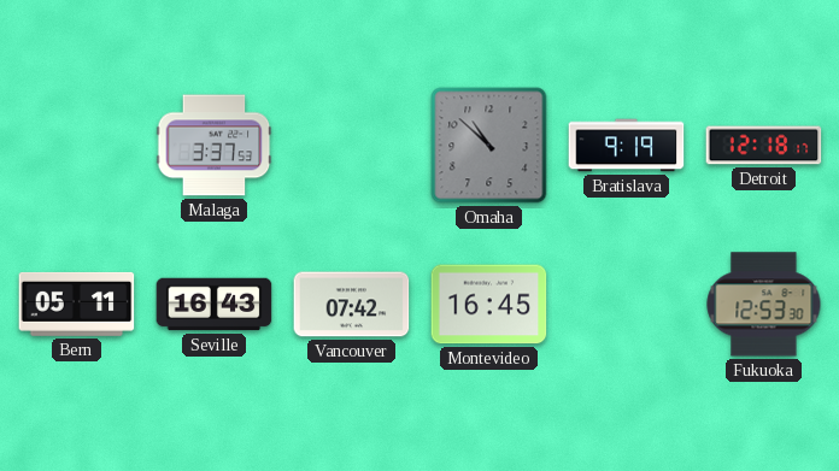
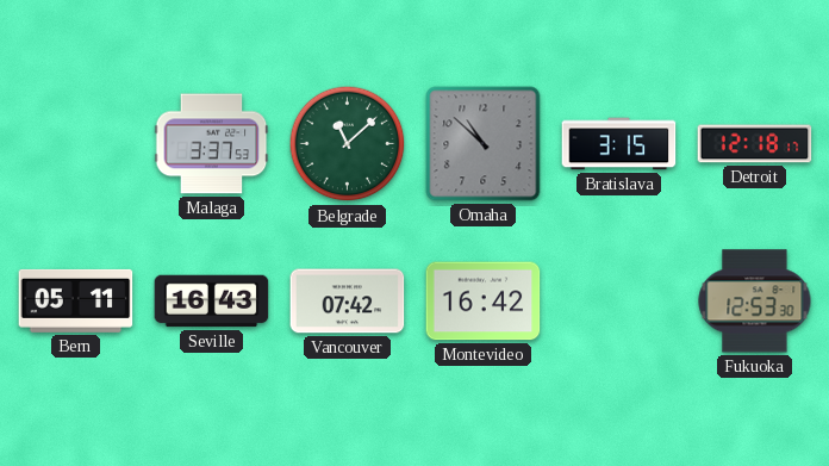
Belgrade: none -> 11:08 (348, 144)
Bratislava: 9:19 -> 3:15 (619, 144)
Montevideo: 16:45 -> 16:42 (484, 302)
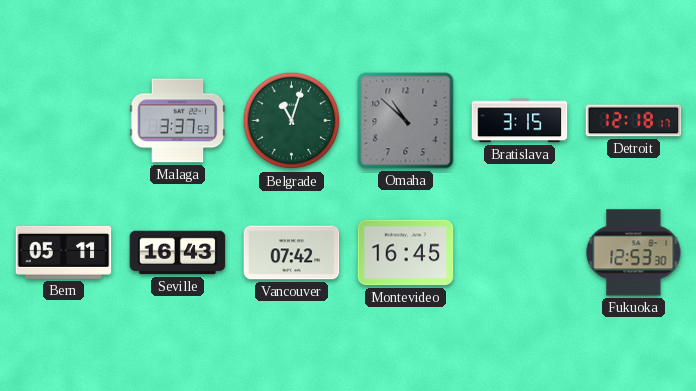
Belgrade: 11:08 -> 11:03 (292, 121)
Montevideo: 16:42 -> 16:45 (406, 253)
